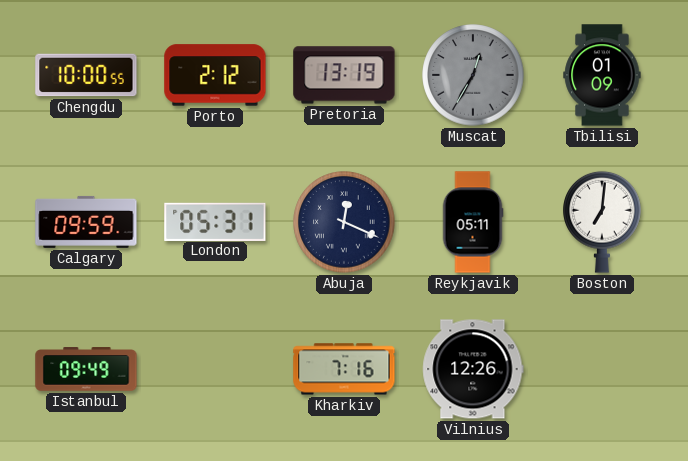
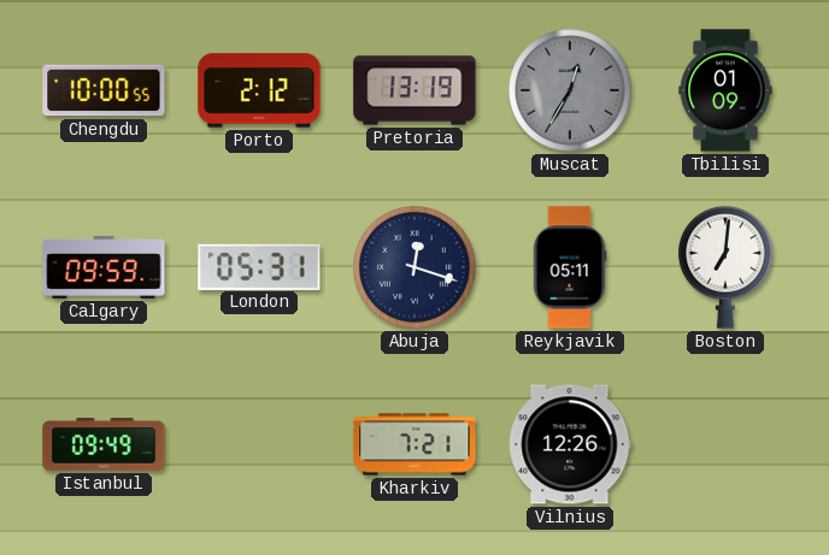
Abuja: 12:19 -> 12:18 (414, 267)
Kharkiv: 7:16 -> 7:21 (414, 444)
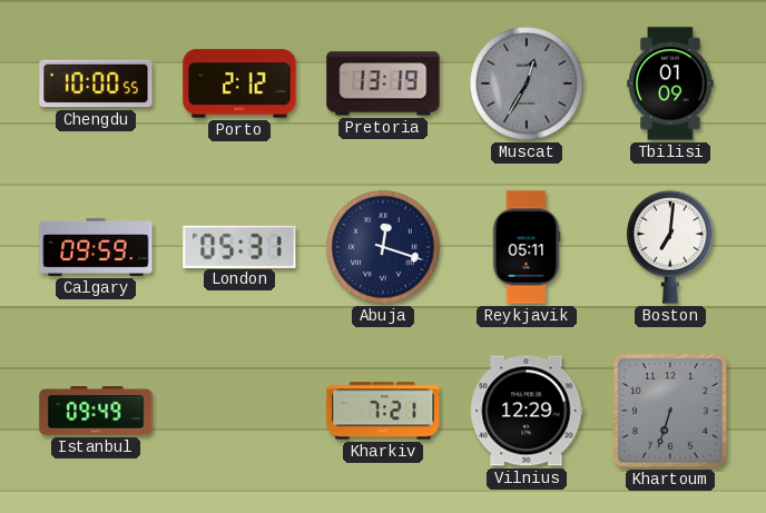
Vilnius: 12:26 -> 12:29 (527, 411)
Khartoum: none -> 6:33 (670, 411)
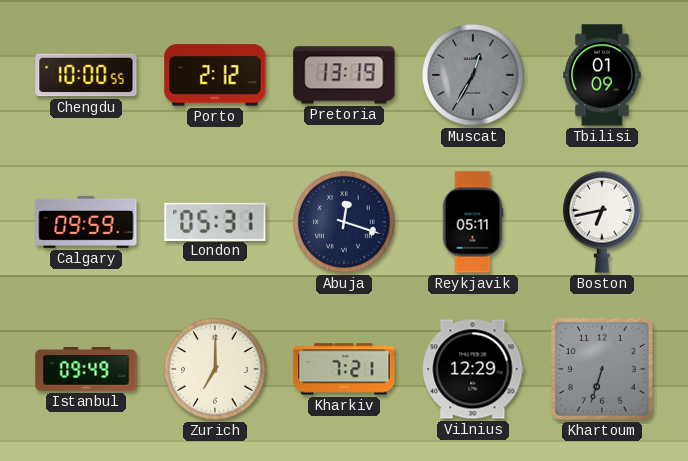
Boston: 7:01 -> 6:43 (602, 222)
Zurich: none -> 7:00 (215, 369)
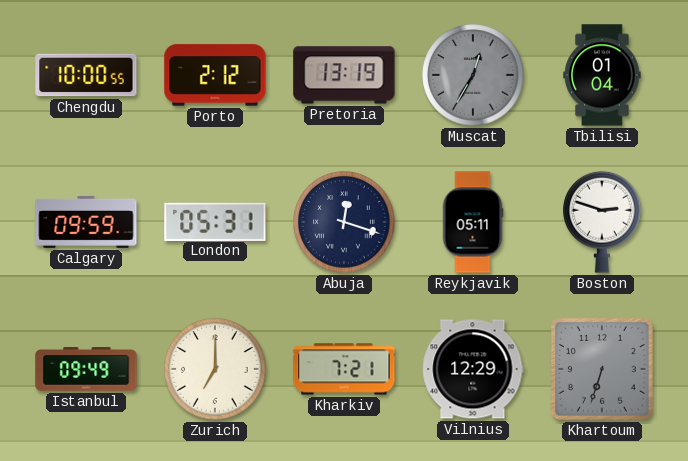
Tbilisi: 01:09 -> 01:04 (602, 75)
Boston: 6:43 -> 2:48 (602, 222)
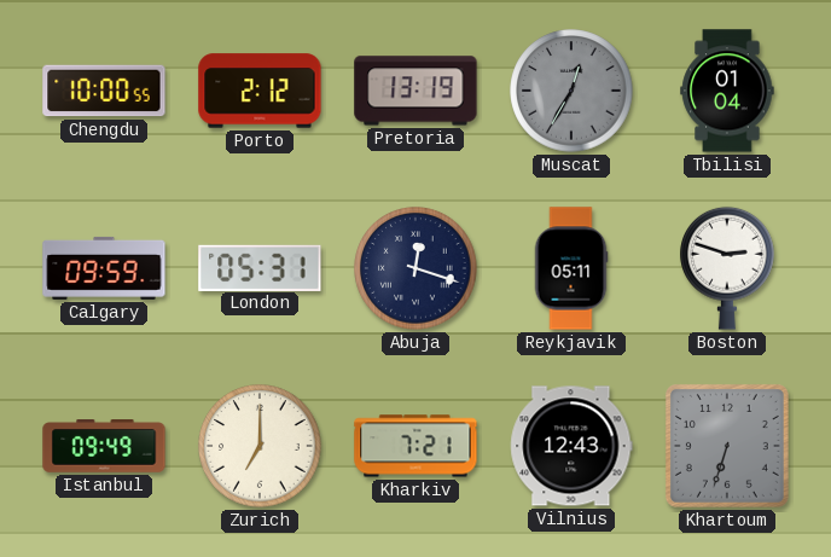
Vilnius: 12:29 -> 12:43 (571, 446)
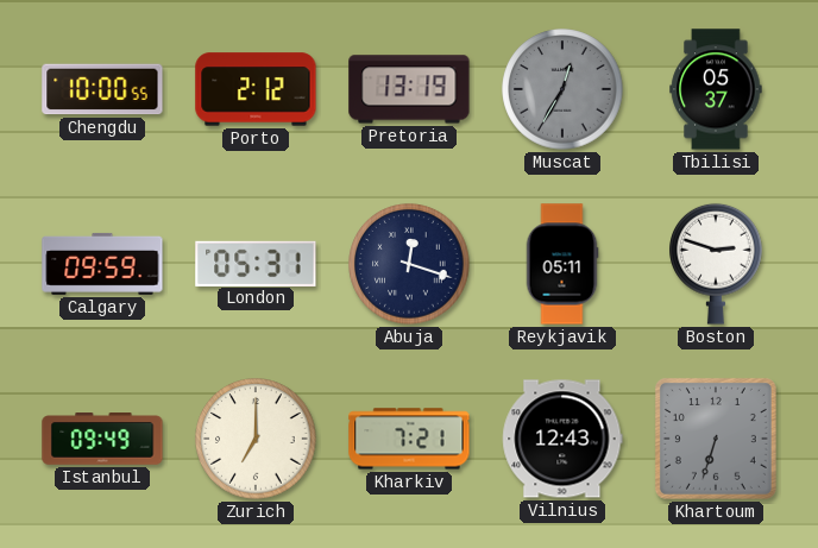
Tbilisi: 01:04 -> 05:37 (716, 89)
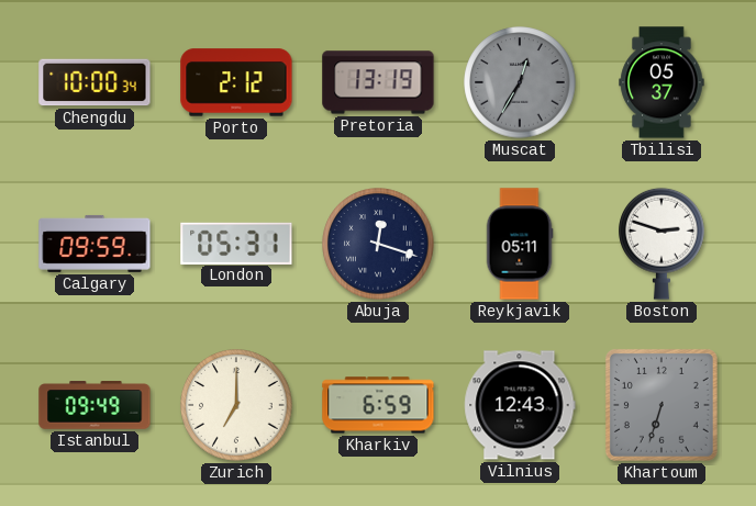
Chengdu: 10:00:55 -> 10:00:34 (94, 82)
Kharkiv: 7:21 -> 6:59 (378, 405)
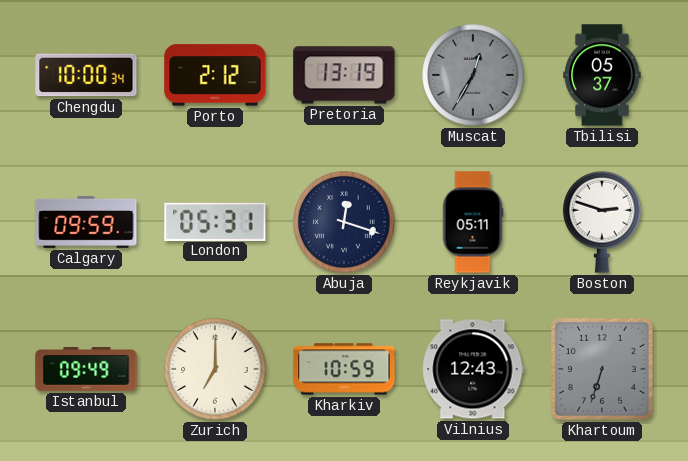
Kharkiv: 6:59 -> 10:59 (344, 369)
